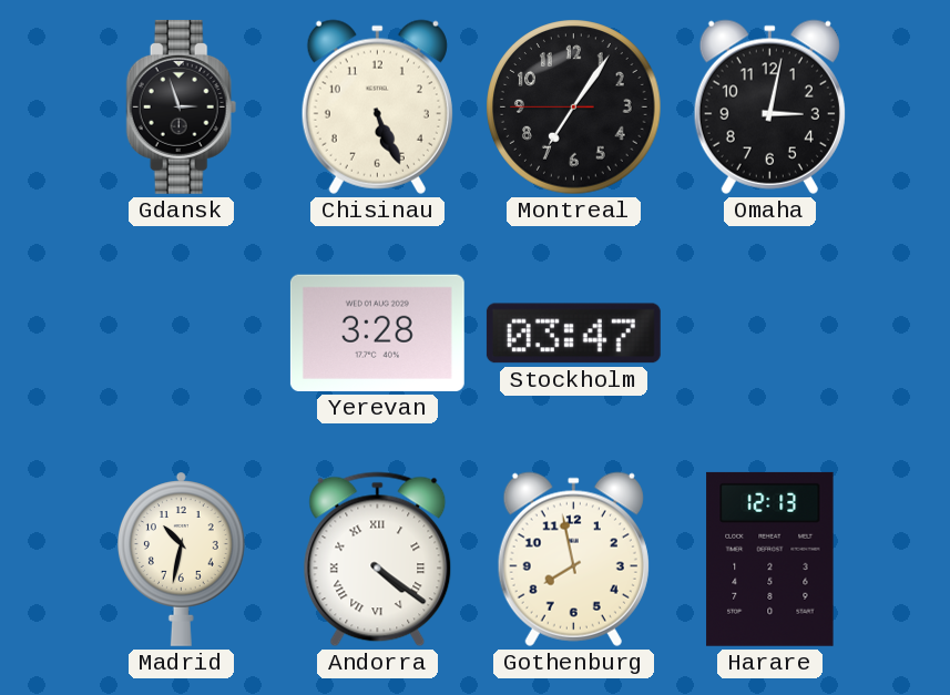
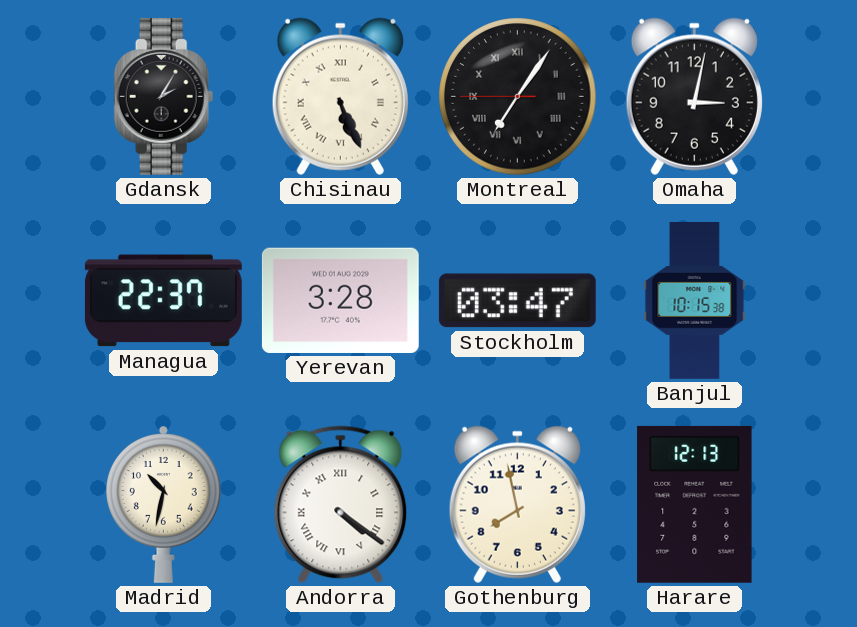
Gdansk: 2:57 -> 2:05 (164, 96)
Chisinau numerals: Arabic -> Roman (340, 96)
Montreal numerals: Arabic -> Roman (518, 97)
Managua: none -> 22:37 (163, 301)
Banjul: none -> 10:15 (695, 301)
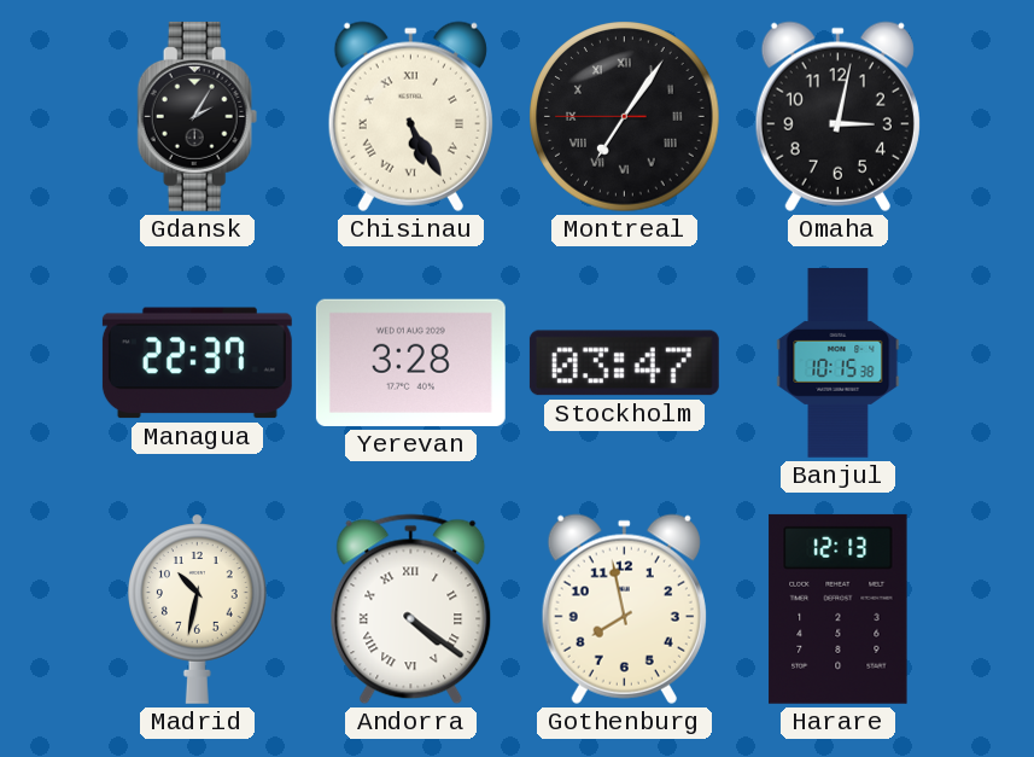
Chisinau: 5:26 -> 5:25 (410, 116)
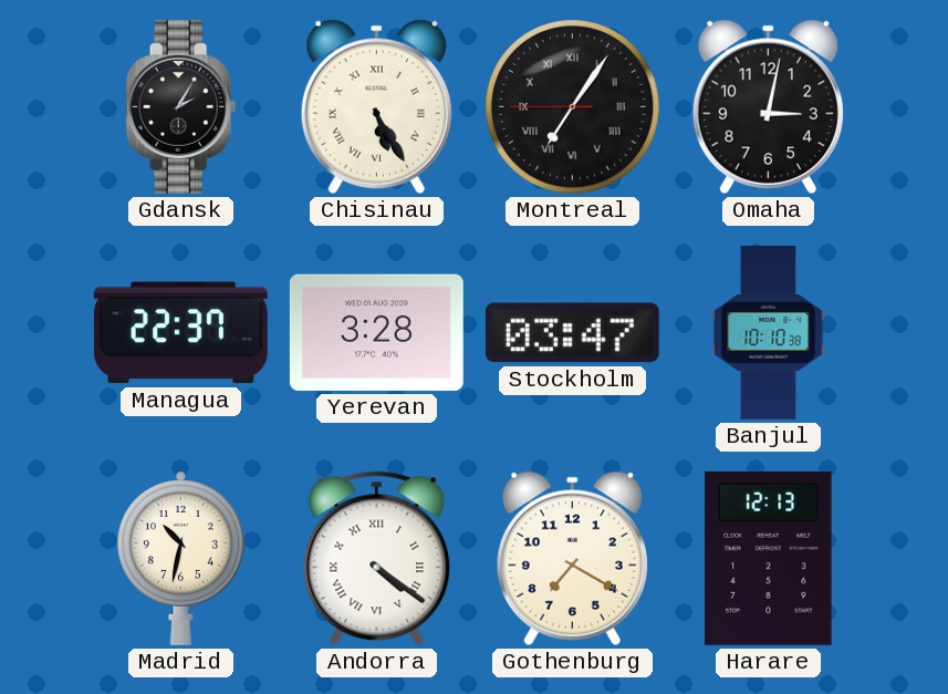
Banjul: 10:15 -> 10:10 (769, 333)
Gothenburg: 7:58 -> 7:20 (572, 558)
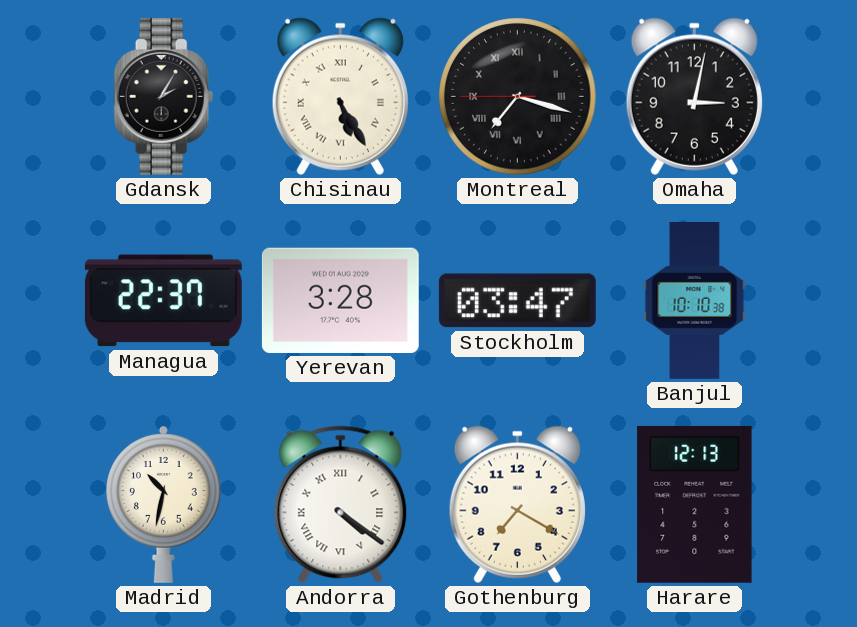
Montreal: 7:05 -> 7:17 (518, 97)
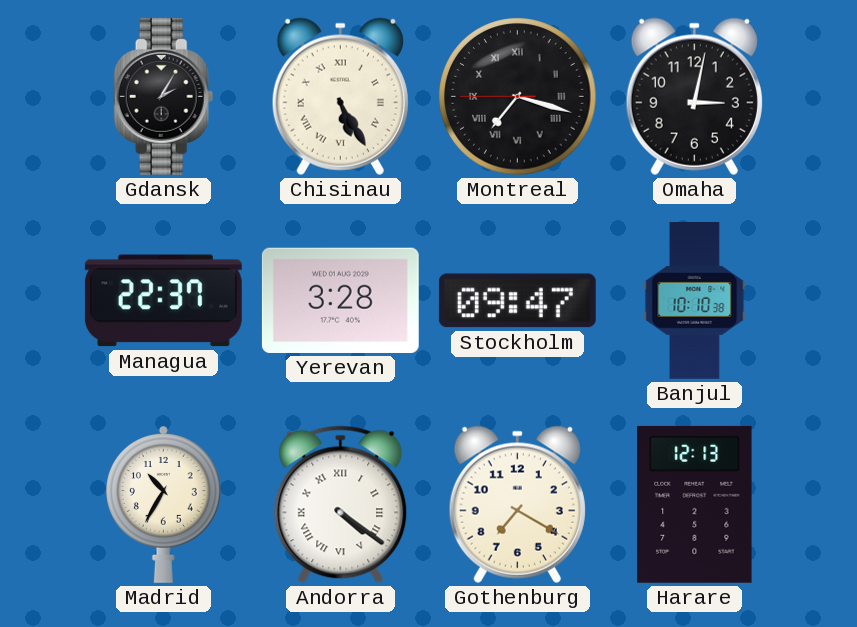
Stockholm: 03:47 -> 09:47 (517, 301)
Madrid: 10:32 -> 10:35 (163, 504)
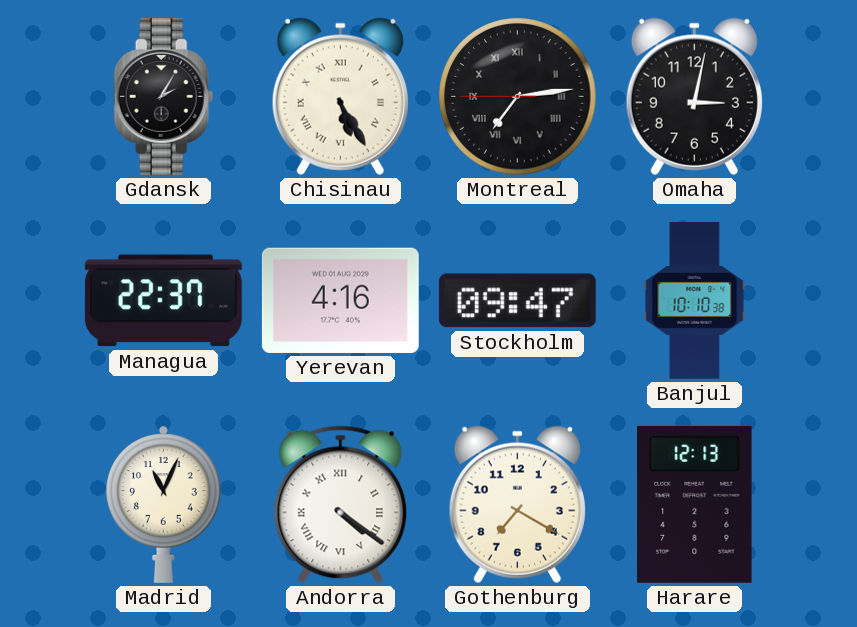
Montreal: 7:17 -> 7:13 (518, 97)
Yerevan: 3:28 -> 4:16 (340, 300)
Madrid: 10:35 -> 11:04 (163, 504)
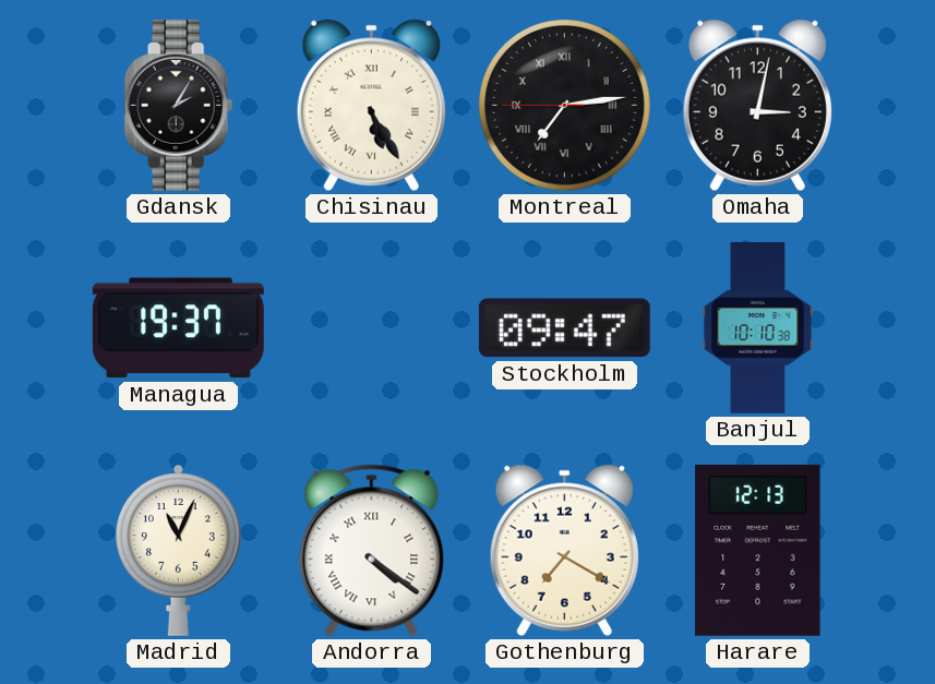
Managua: 22:37 -> 19:37 (178, 328)
Yerevan: 4:16 -> none (340, 300)
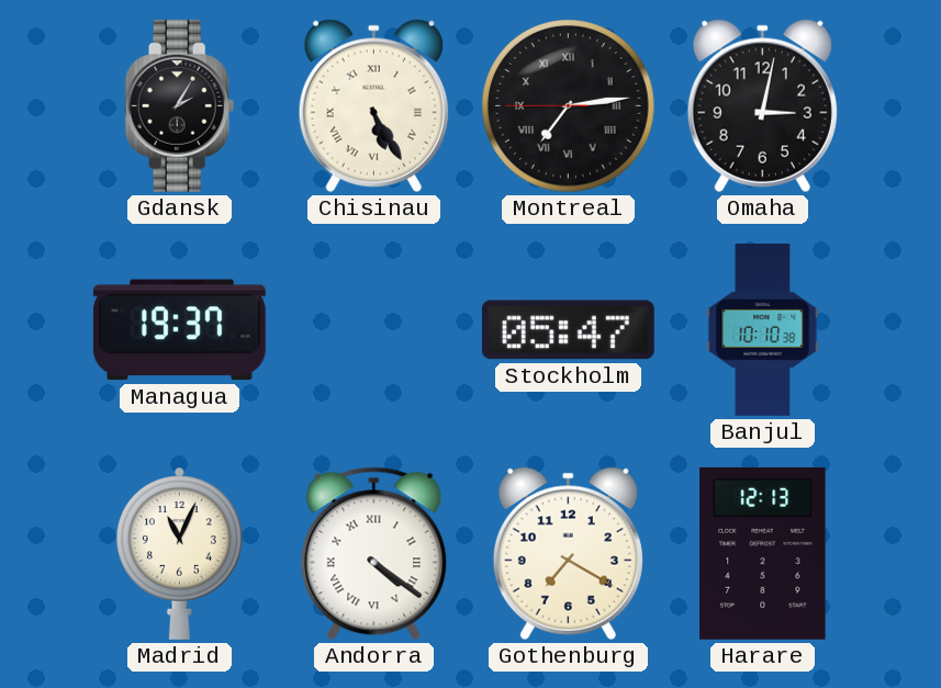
Stockholm: 09:47 -> 05:47 (568, 330)
